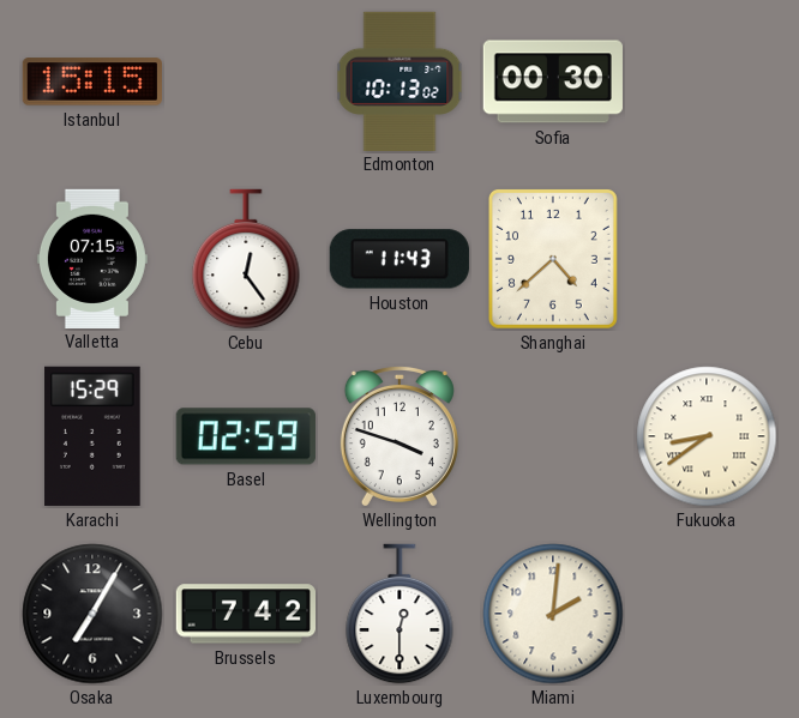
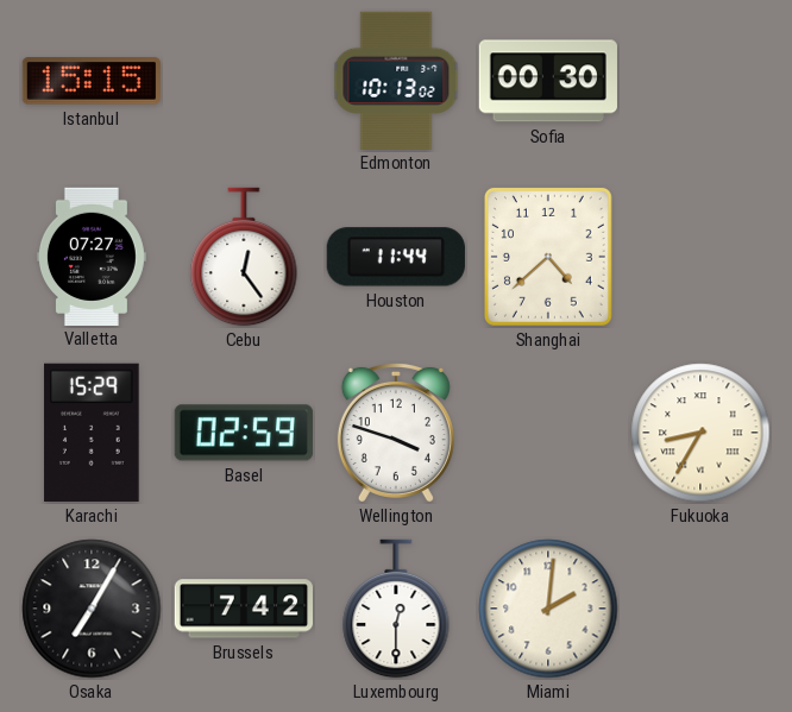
Valletta: 07:15 -> 07:27 (92, 256)
Houston: 11:43 -> 11:44 (396, 257)
Fukuoka: 8:39 -> 8:35 (700, 433)
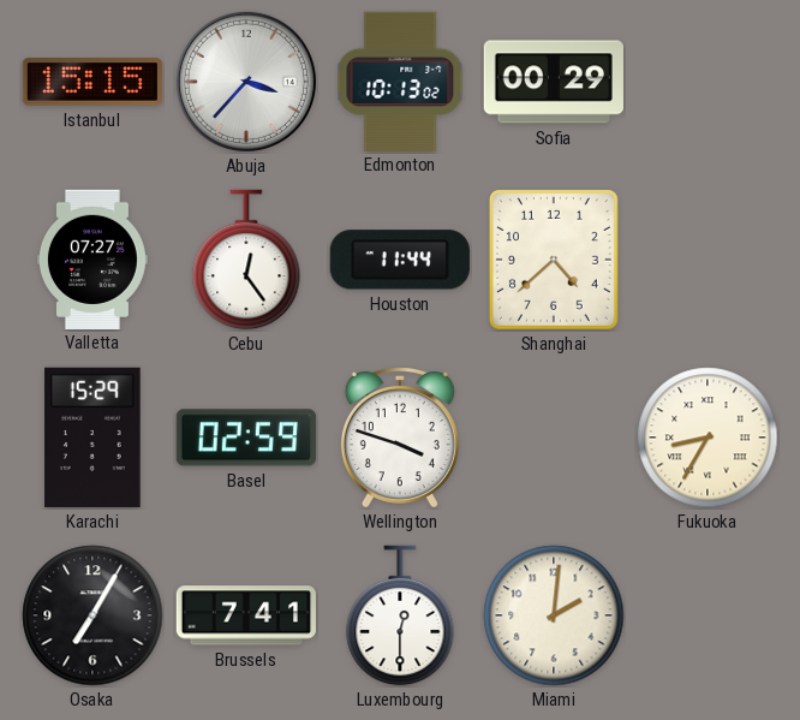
Abuja: none -> 3:37 (246, 82)
Sofia: 00:30 -> 00:29 (554, 82)
Brussels: 7:42 -> 7:41 (245, 615)
